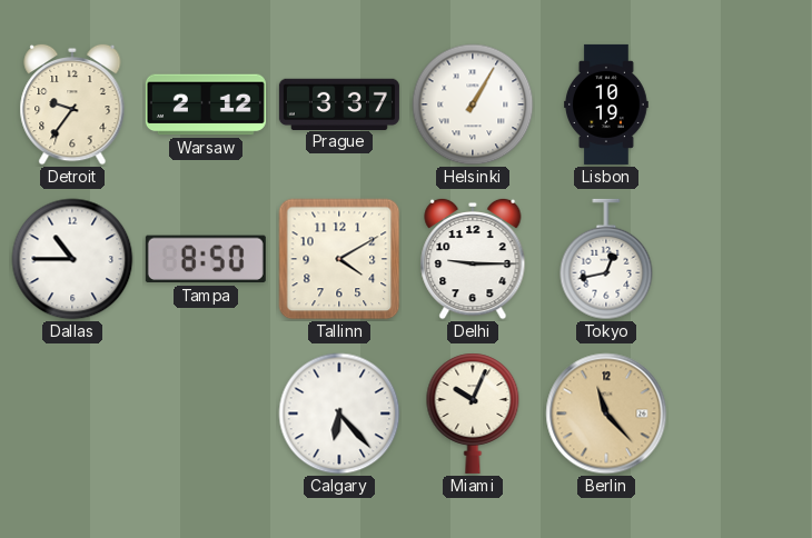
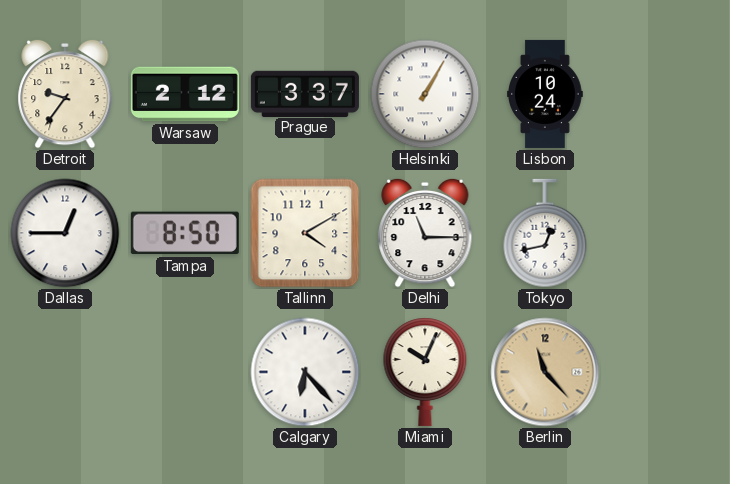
Lisbon: 10:19 -> 10:24 (545, 94)
Dallas: 10:45 -> 12:45 (65, 233)
Delhi: 9:15 -> 11:15 (425, 233)
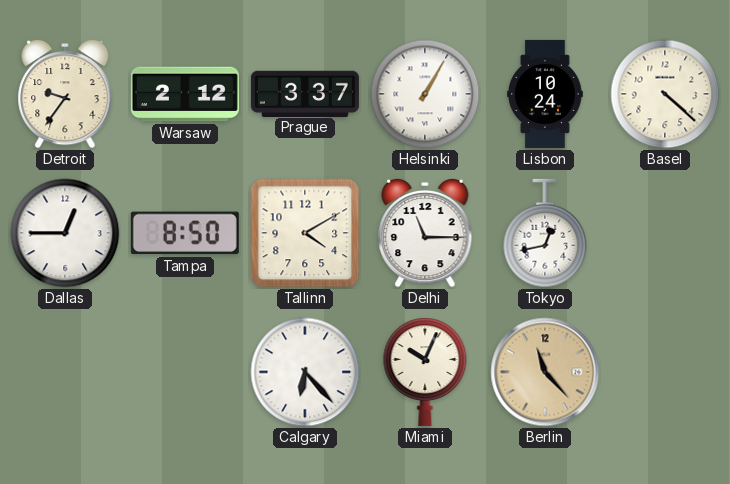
Basel: none -> 4:22 (665, 94)
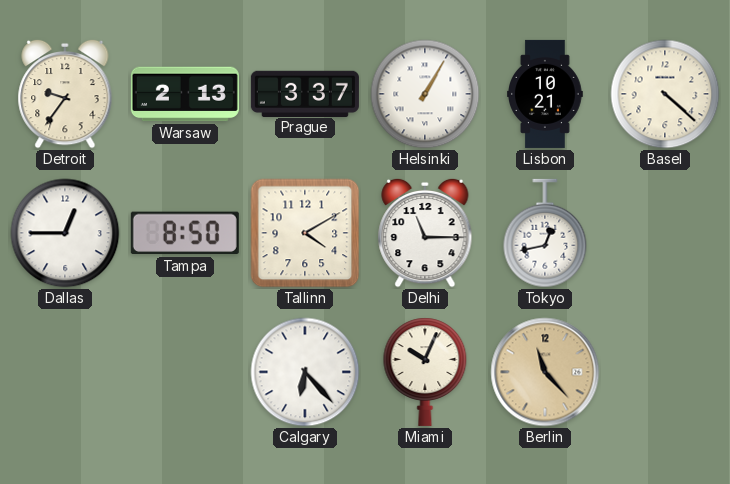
Warsaw: 2:12 -> 2:13 (185, 94)
Lisbon: 10:24 -> 10:21 (545, 94)
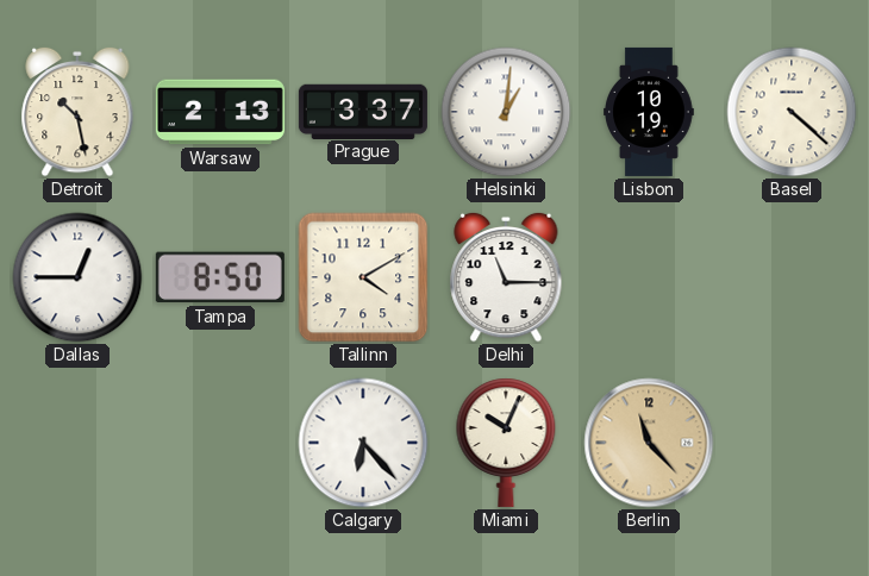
Detroit: 9:36 -> 10:28 (77, 112)
Helsinki: 1:05 -> 1:01 (506, 112)
Lisbon: 10:21 -> 10:19 (649, 112)
Tokyo: 12:43 -> none (545, 233)
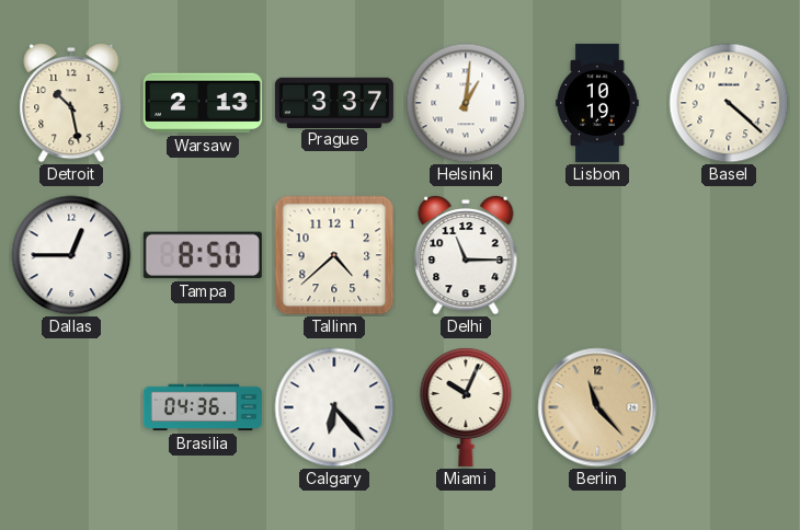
Tallinn: 4:10 -> 4:38 (334, 255)
Brasilia: none -> 04:36 (203, 407)
